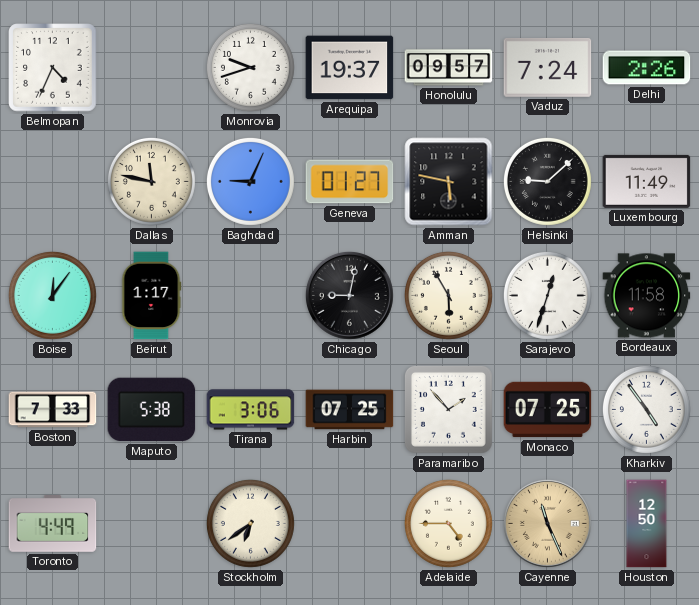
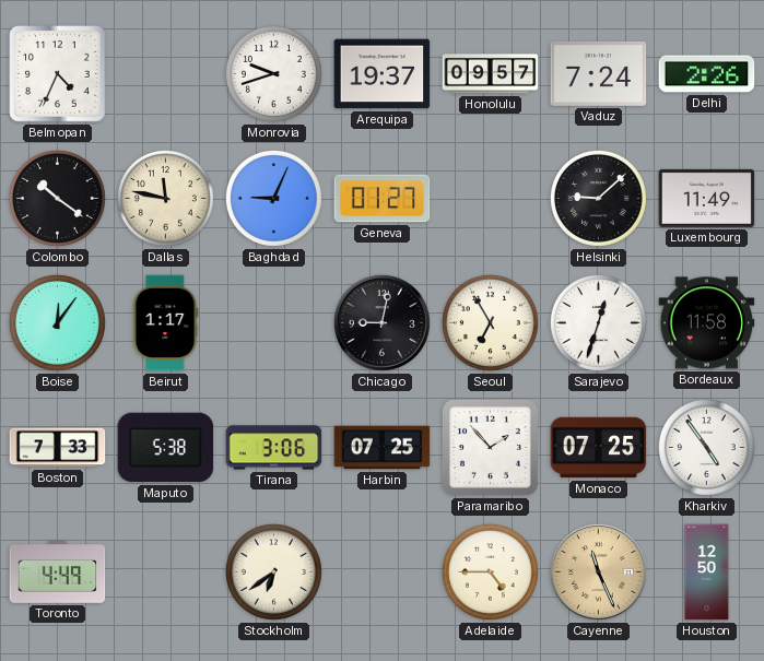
Colombo: none -> 10:21 (57, 198)
Amman: 5:47 -> none (449, 182)
Seoul: 5:55 -> 6:55 (490, 322)
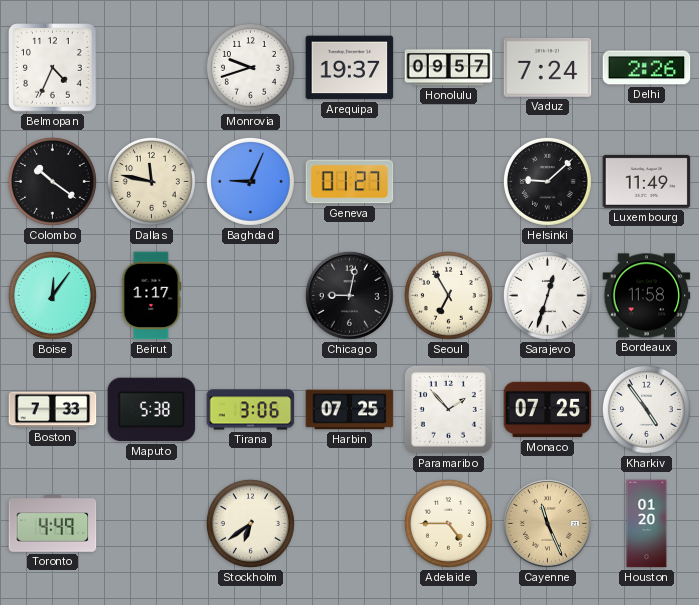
Houston: 12:50 -> 01:20 (647, 524)
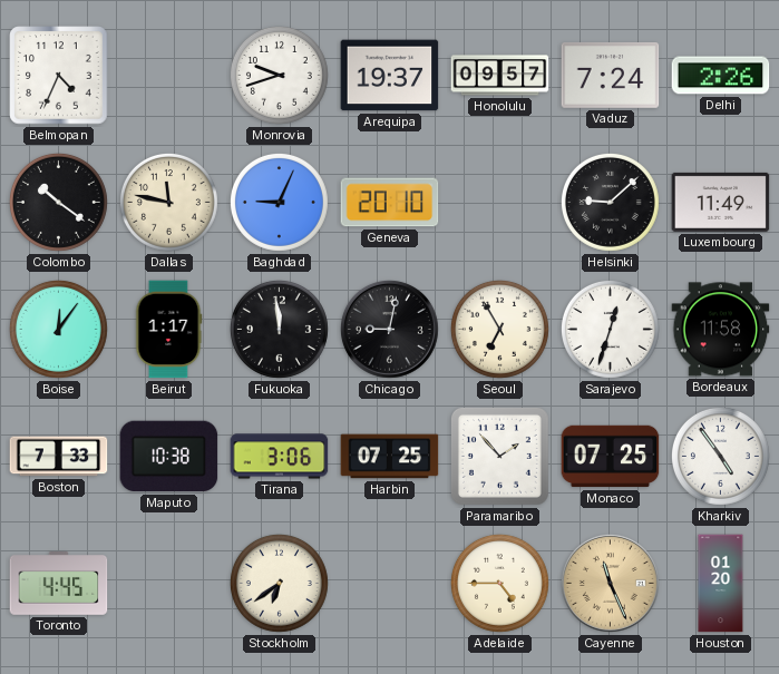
Geneva: 01:27 -> 20:10 (390, 203)
Fukuoka: none -> 11:59 (279, 329)
Maputo: 5:38 -> 10:38 (169, 457)
Toronto: 4:49 -> 4:45 (59, 584)
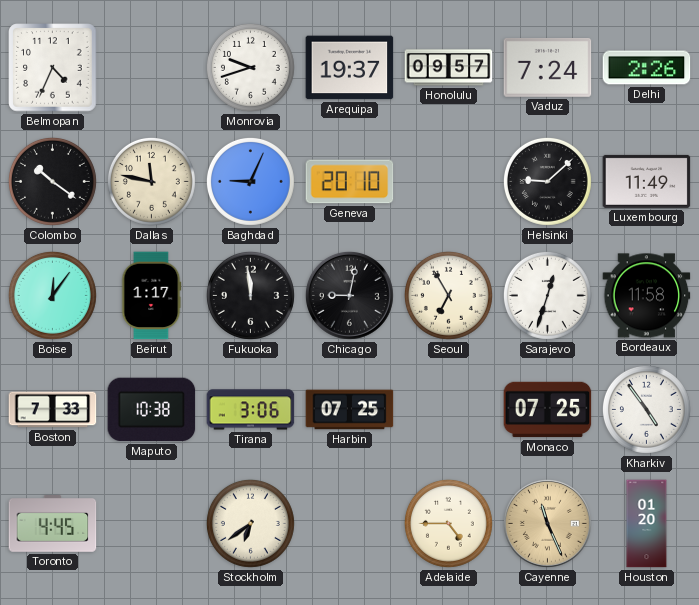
Paramaribo: 1:53 -> none (499, 456)
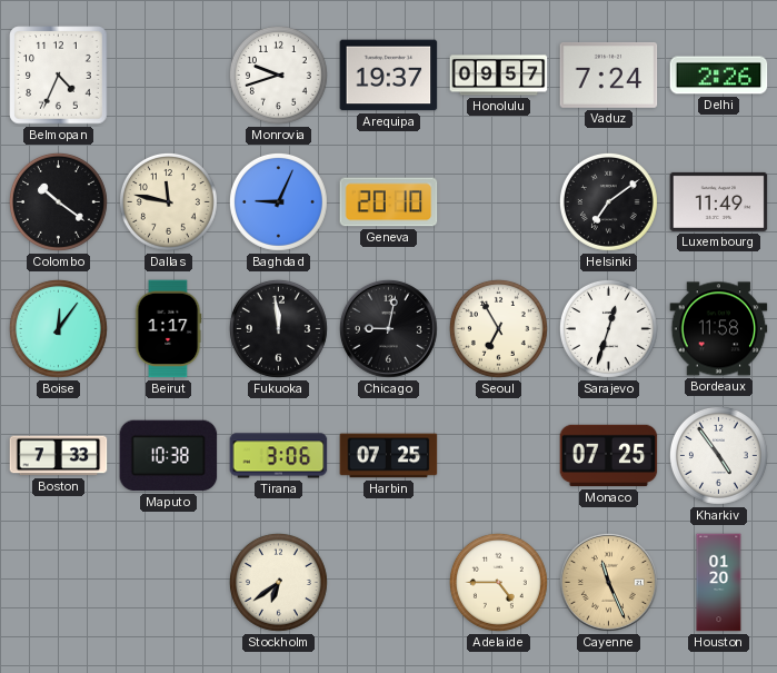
Helsinki: 9:08 -> 7:09 (608, 201)
Toronto: 4:45 -> none (53, 524)
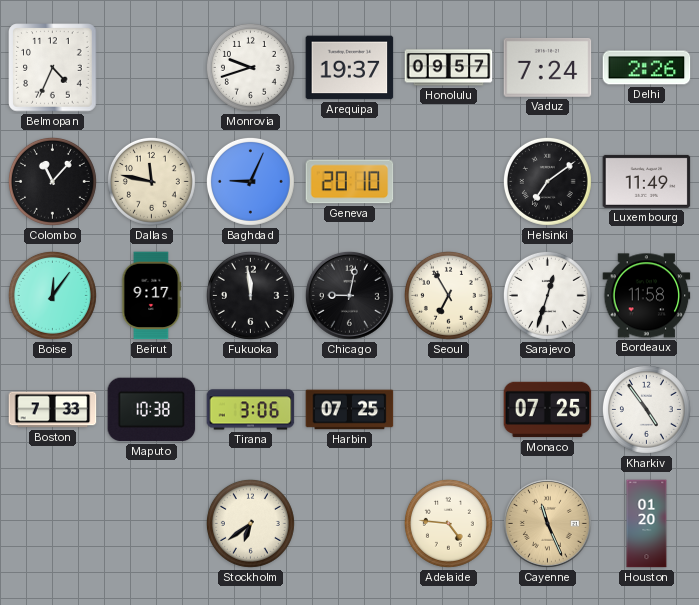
Colombo: 10:21 -> 11:07 (52, 181)
Beirut: 1:17 -> 9:17 (151, 296)
Adelaide: 4:45 -> 4:46 (448, 523)
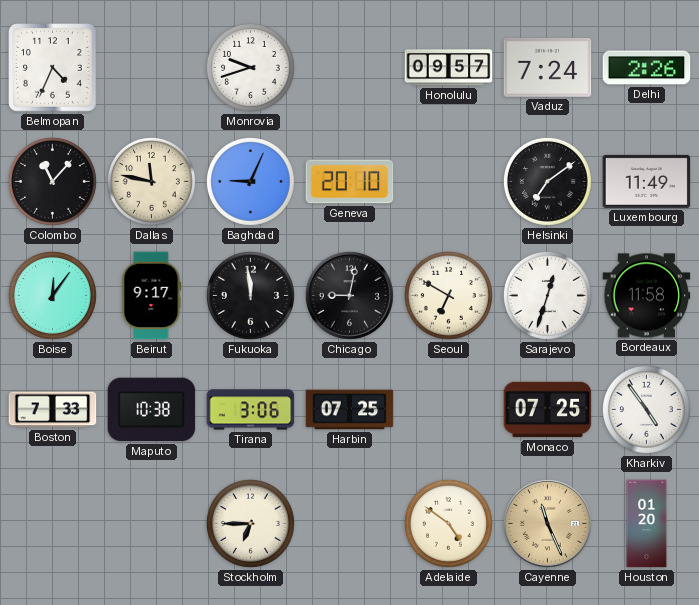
Arequipa: 19:37 -> none (350, 68)
Seoul: 6:55 -> 6:50 (448, 295)
Stockholm: 6:39 -> 6:45 (250, 523)
Adelaide: 4:46 -> 4:51 (448, 523)
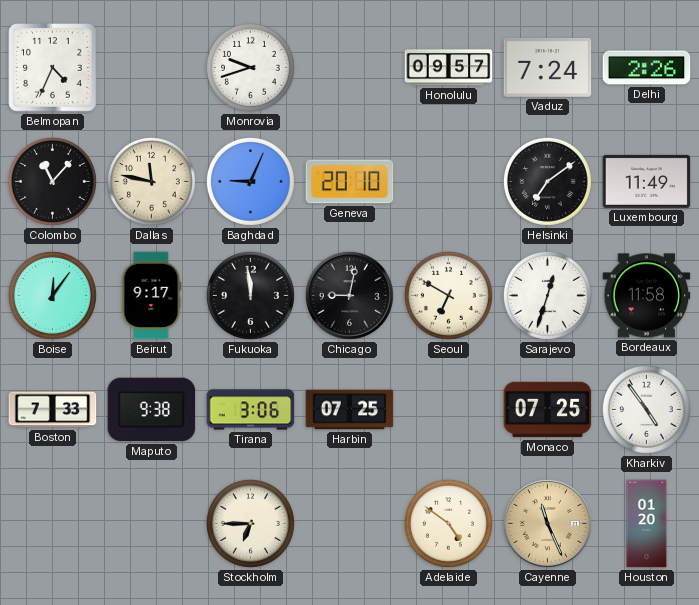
Maputo: 10:38 -> 9:38 (152, 410)
